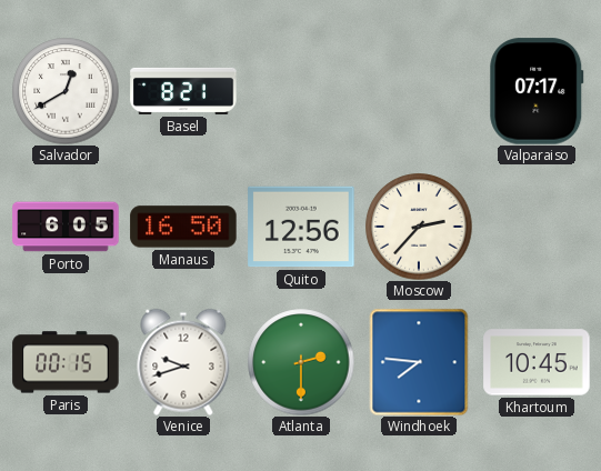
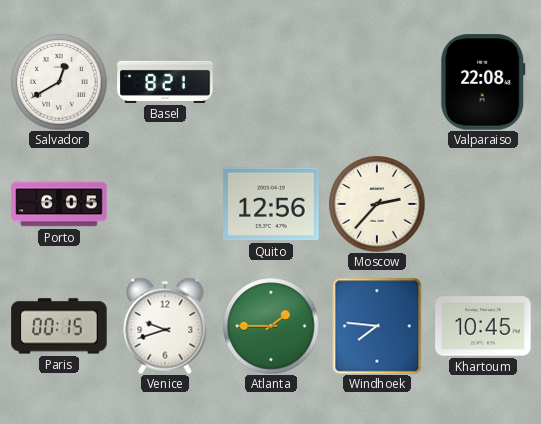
Valparaiso: 07:17 -> 22:08 (483, 82)
Manaus: 16:50 -> none (183, 227)
Atlanta: 2:30 -> 1:45 (271, 326)
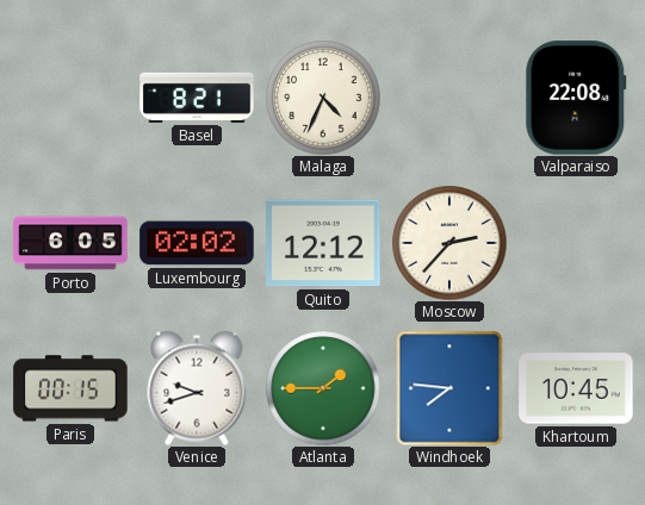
Salvador: 12:40 -> none (59, 82)
Malaga: none -> 4:34 (323, 98)
Luxembourg: none -> 02:02 (197, 243)
Quito: 12:56 -> 12:12 (323, 243)
